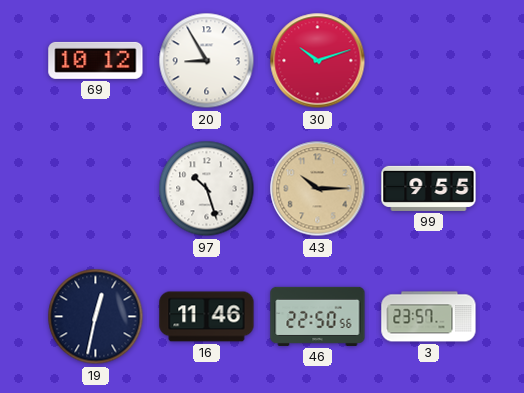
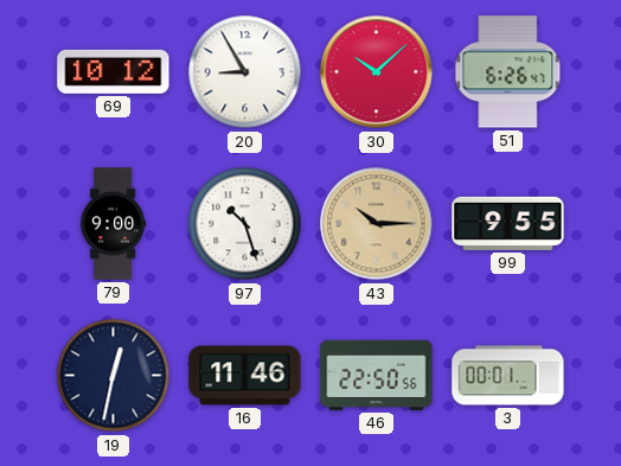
30: 10:12 -> 10:08 (377, 72)
51: none -> 6:26 (508, 72)
79: none -> 9:00 (114, 224)
3: 23:57 -> 00:01 (508, 376)
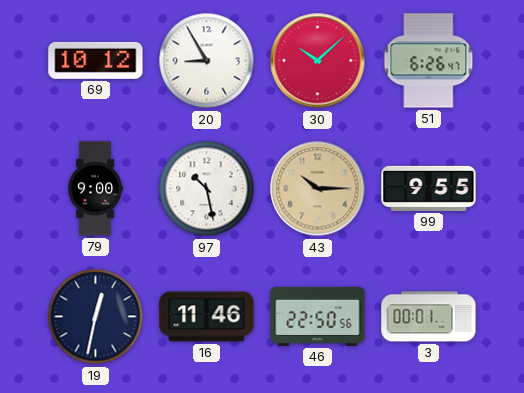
97: 10:27 -> 10:28 (207, 189)
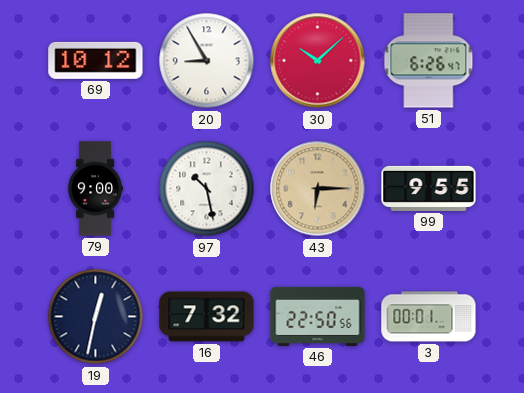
43: 10:15 -> 6:15 (318, 189)
16: 11:46 -> 7:32 (207, 317)
